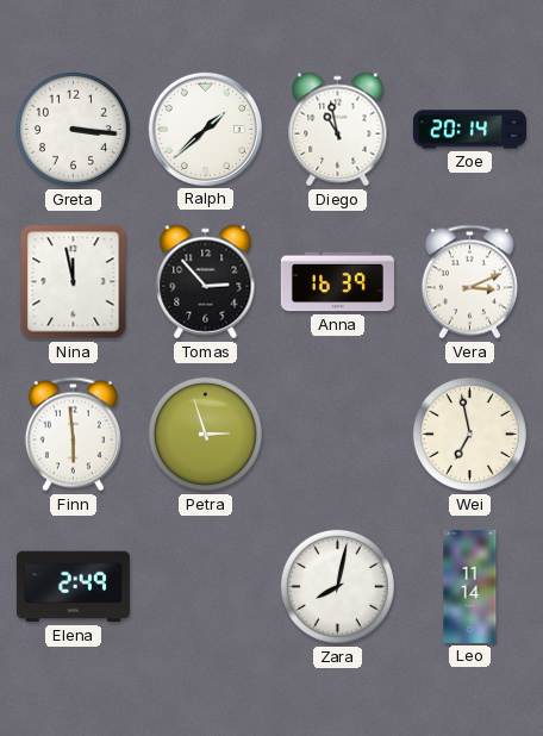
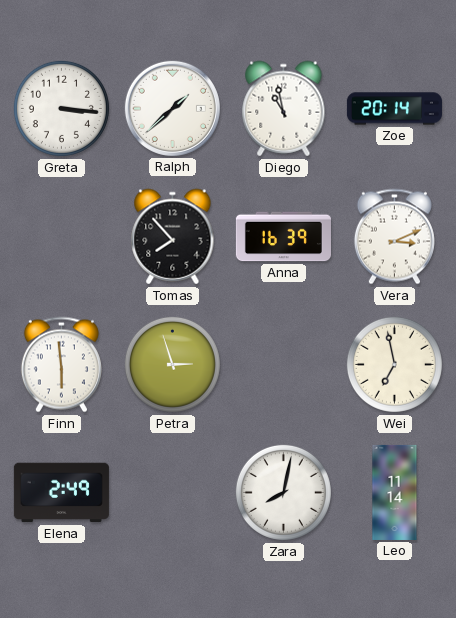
Nina: 11:58 -> none (74, 282)
Tomas: 2:53 -> 7:53 (173, 237)
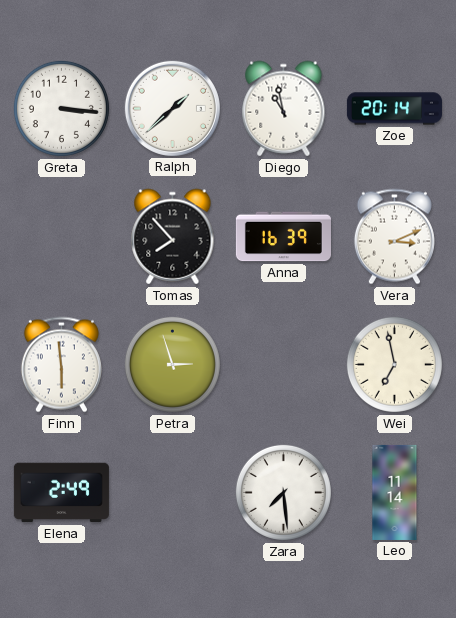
Zara: 8:02 -> 7:29 (283, 492)
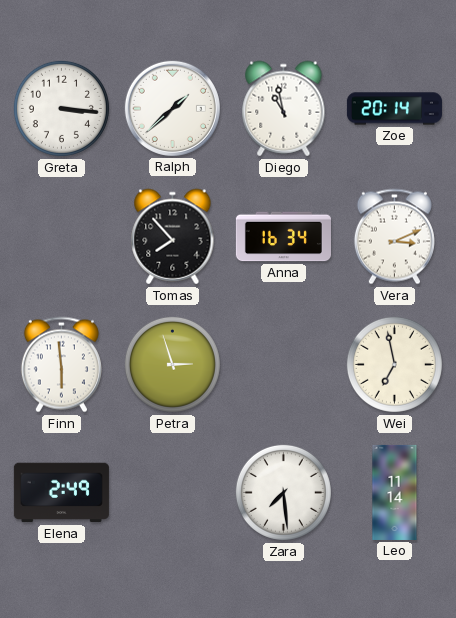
Anna: 16:39 -> 16:34 (283, 237)
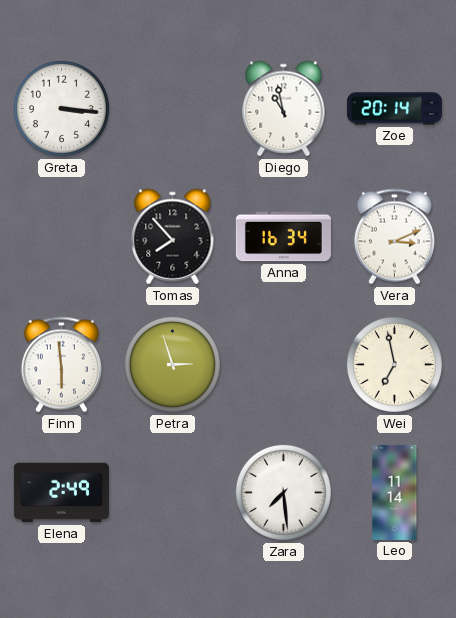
Ralph: 1:38 -> none (172, 108)
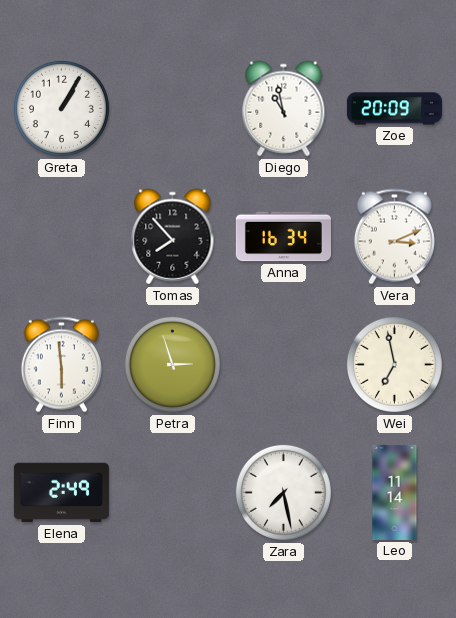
Greta: 3:16 -> 1:05 (61, 108)
Zoe: 20:14 -> 20:09 (394, 109)
Zara: 7:29 -> 7:28 (283, 492)
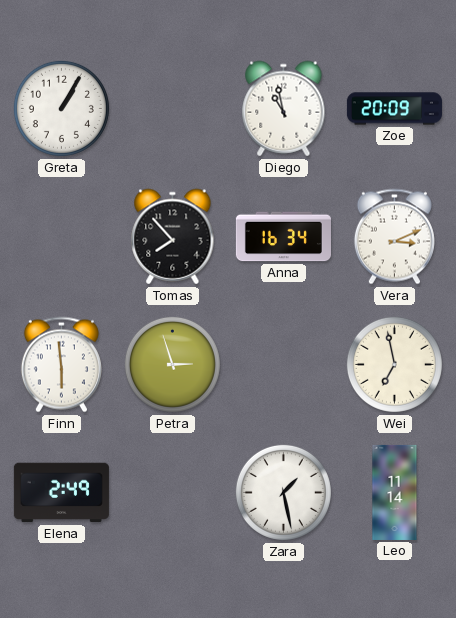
Zara: 7:28 -> 1:28 (283, 492)
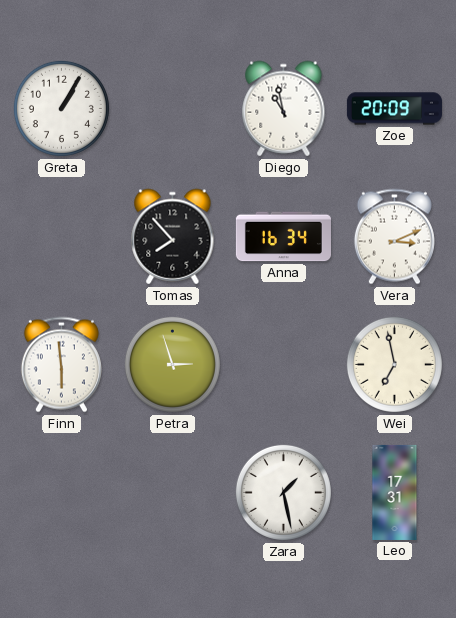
Elena: 2:49 -> none (61, 493)
Leo: 11:14 -> 17:31 (395, 492)
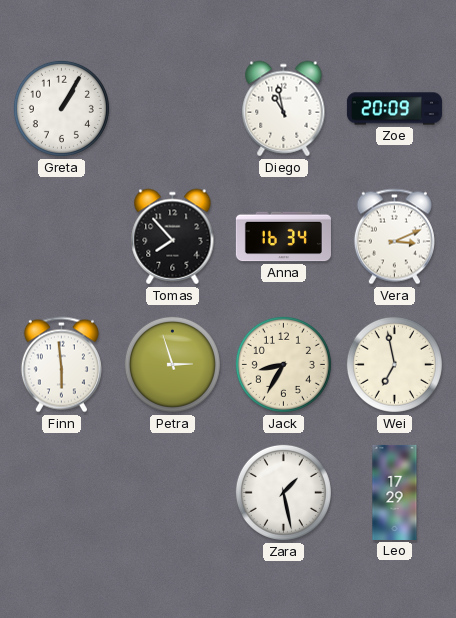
Jack: none -> 8:35 (283, 364)
Leo: 17:31 -> 17:29 (395, 492)
